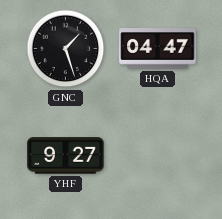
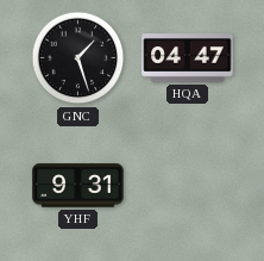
YHF: 9:27 -> 9:31 (78, 186)
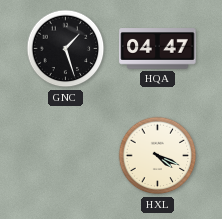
YHF: 9:31 -> none (78, 186)
HXL: none -> 4:19 (158, 156)
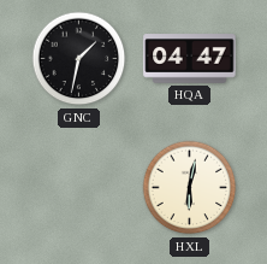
GNC: 1:27 -> 1:32 (79, 59)
HXL: 4:19 -> 6:02 (190, 188)
